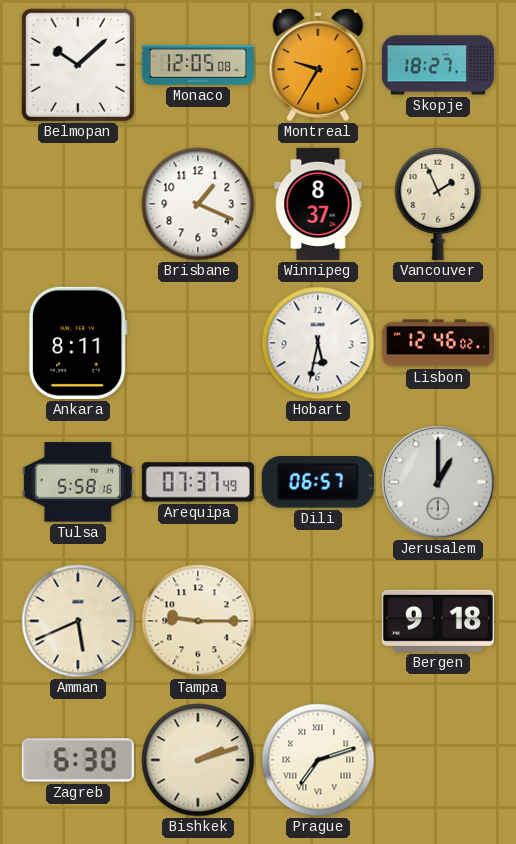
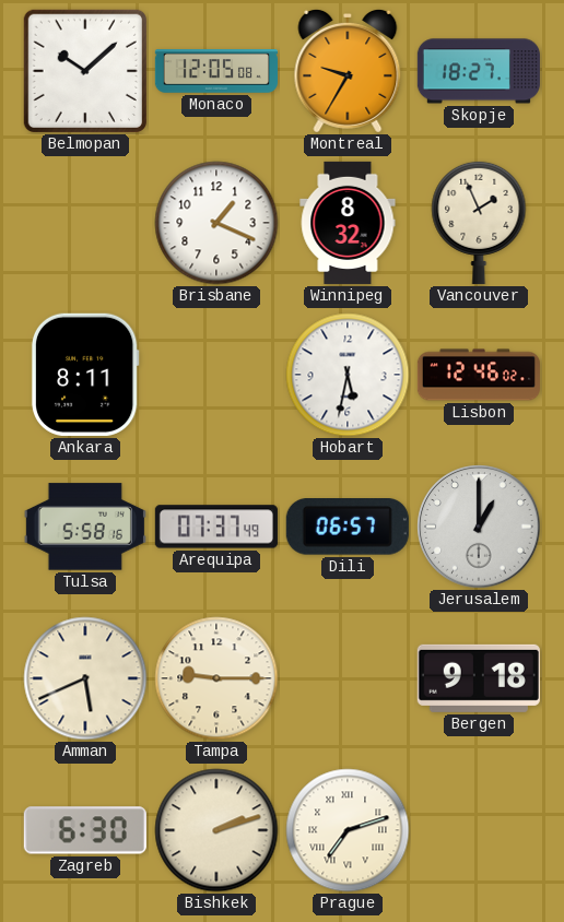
Winnipeg: 8:37 -> 8:32 (348, 223)
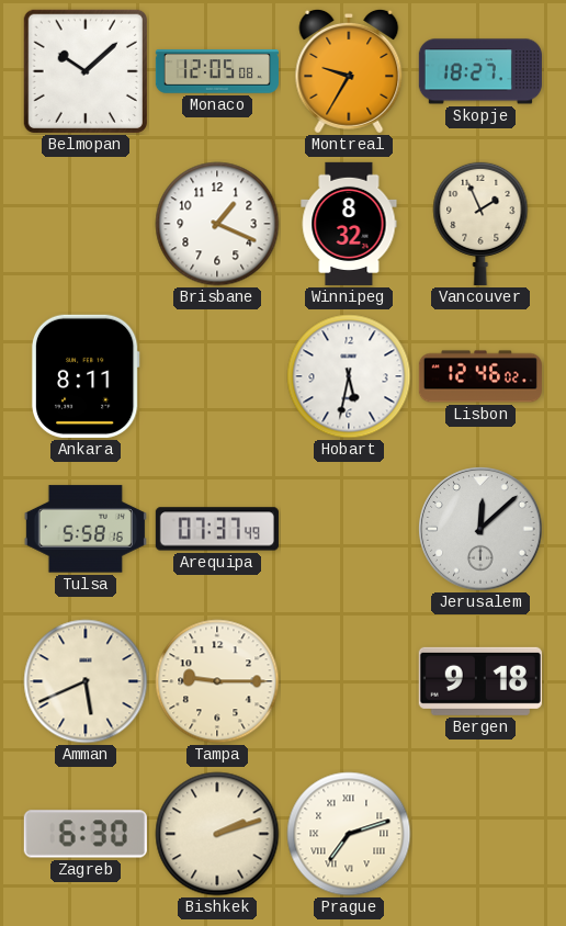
Dili: 06:57 -> none (348, 528)
Jerusalem: 1:00 -> 12:08 (480, 529)
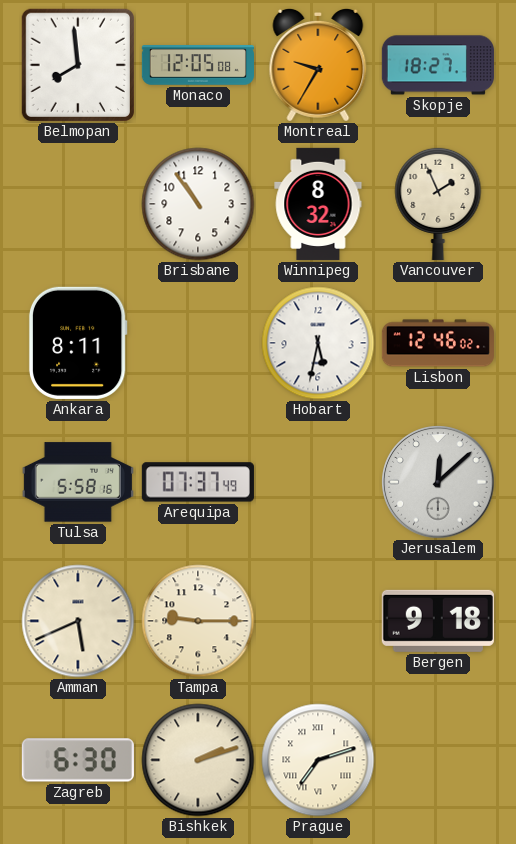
Belmopan: 10:08 -> 7:59 (78, 65)
Brisbane: 1:19 -> 10:54 (198, 204)
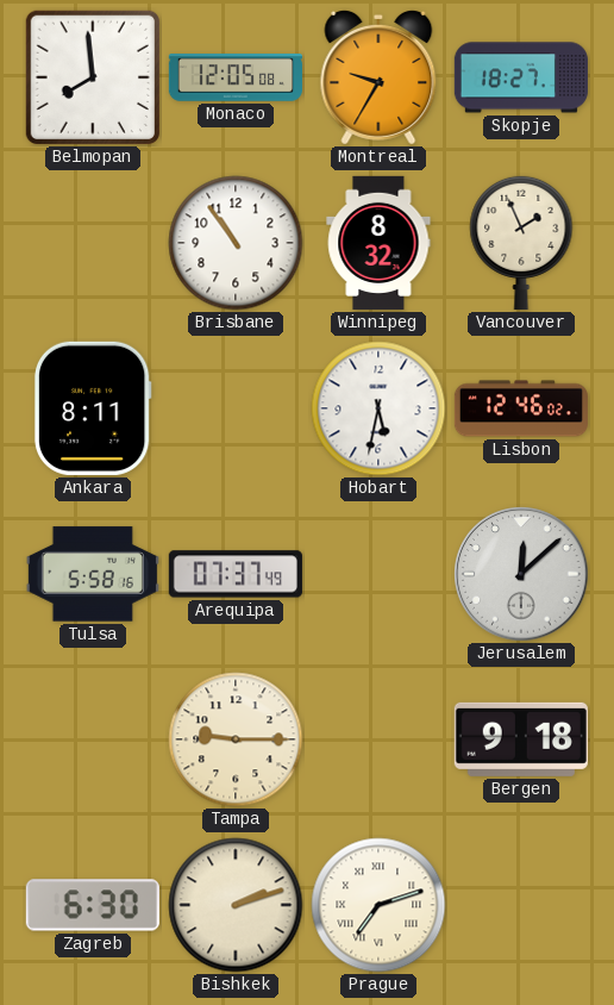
Amman: 5:41 -> none (78, 621)
